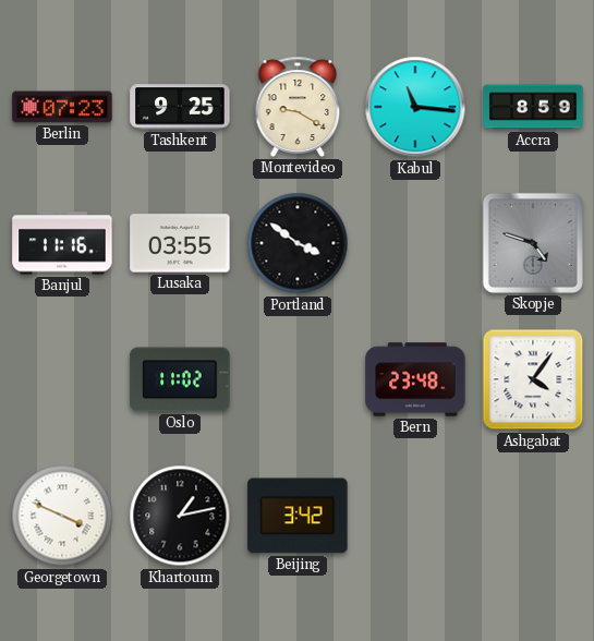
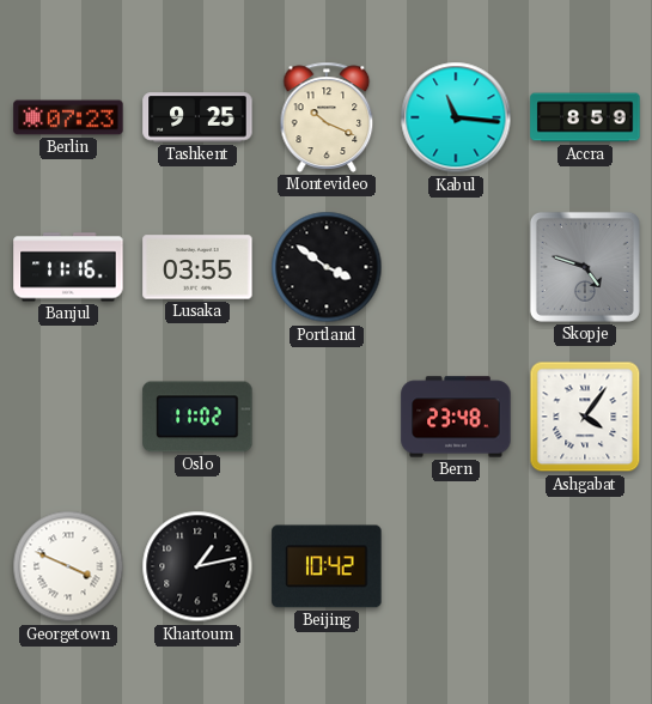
Montevideo: 9:20 -> 10:19 (327, 117)
Beijing: 3:42 -> 10:42 (327, 566)
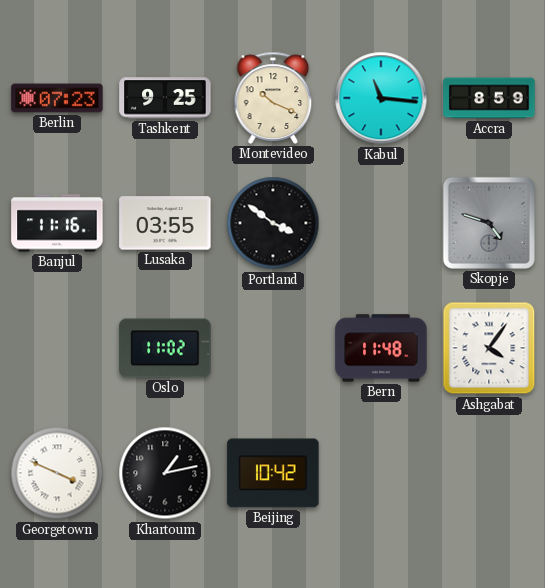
Bern: 23:48 -> 11:48 (381, 348)
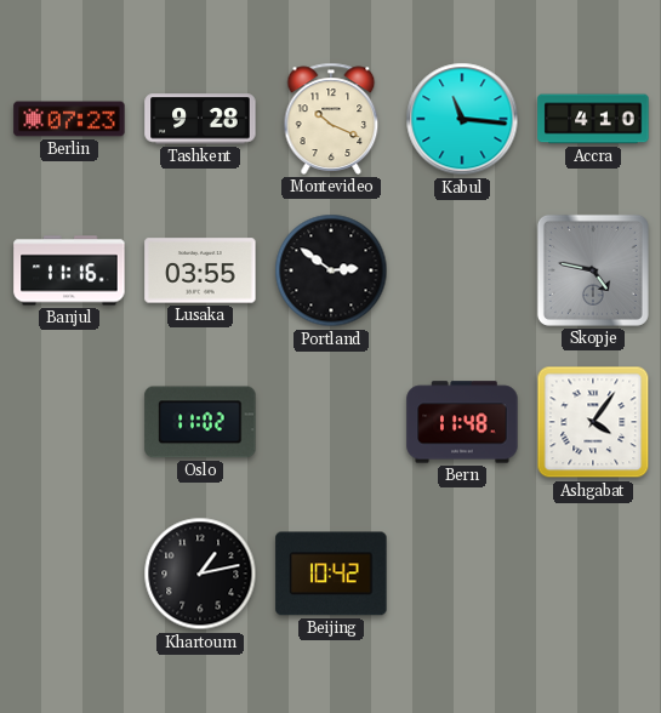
Tashkent: 9:25 -> 9:28 (200, 119)
Accra: 8:59 -> 4:10 (593, 119)
Portland: 3:51 -> 2:51 (331, 270)
Skopje: 4:48 -> 4:47 (593, 270)
Georgetown: 3:49 -> none (57, 473)
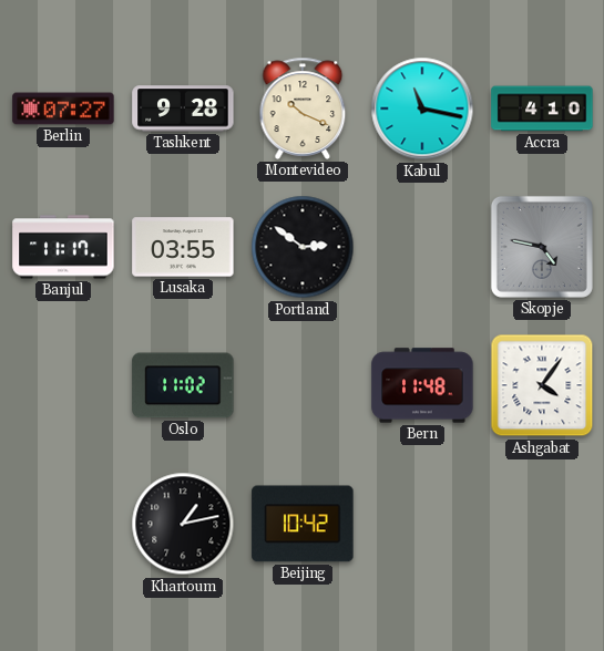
Berlin: 07:23 -> 07:27 (63, 108)
Kabul: 11:16 -> 11:17 (422, 108)
Banjul: 11:16 -> 11:17 (63, 247)
